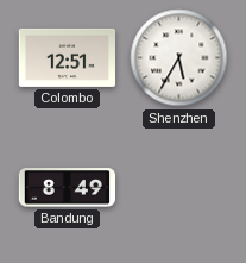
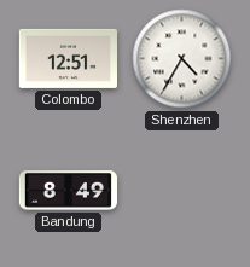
Shenzhen: 5:35 -> 4:35 (182, 59)
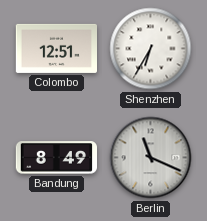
Shenzhen: 4:35 -> 6:35 (151, 49)
Berlin: none -> 11:19 (151, 158)
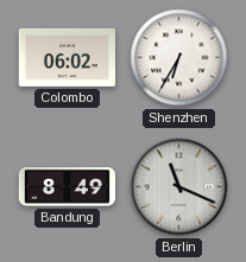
Colombo: 12:51 -> 06:02 (68, 57)
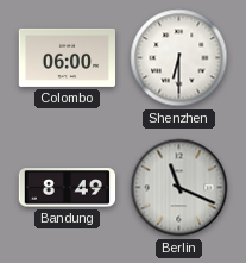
Colombo: 06:02 -> 06:00 (68, 57)
Shenzhen: 6:35 -> 6:30 (179, 58)
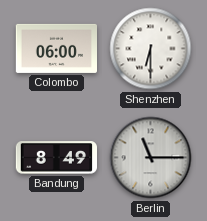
Berlin: 11:19 -> 11:15 (151, 158)
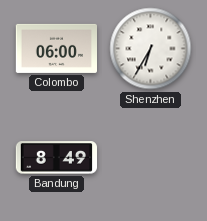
Shenzhen: 6:30 -> 6:35 (151, 49)
Berlin: 11:15 -> none (151, 158)
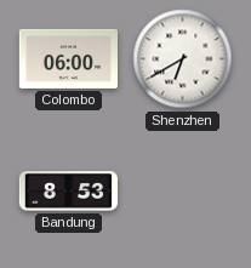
Shenzhen: 6:35 -> 6:40 (183, 59)
Bandung: 8:49 -> 8:53 (68, 192)
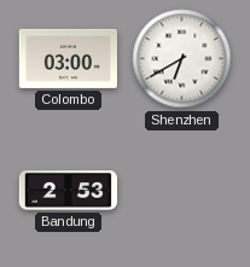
Colombo: 06:00 -> 03:00 (69, 58)
Bandung: 8:53 -> 2:53 (68, 191)
